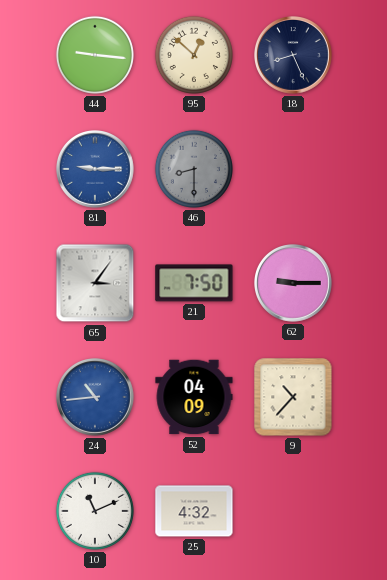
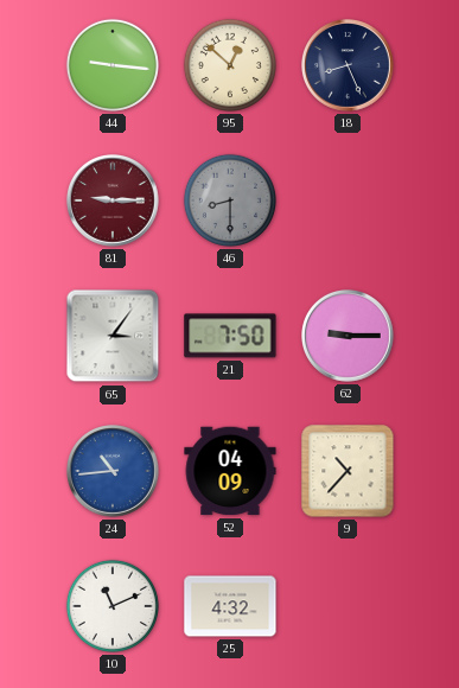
81 dial: blue -> burgundy (114, 202)
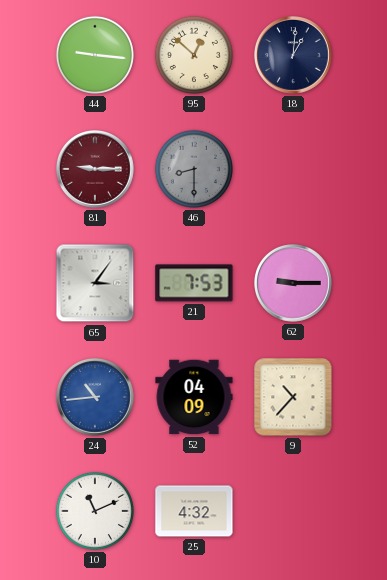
18: 8:26 -> 1:01 (294, 56)
21: 7:50 -> 7:53 (194, 283)
